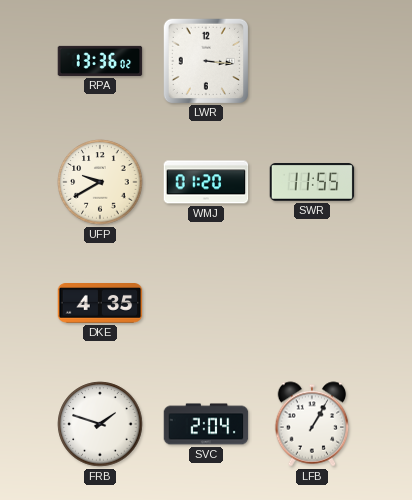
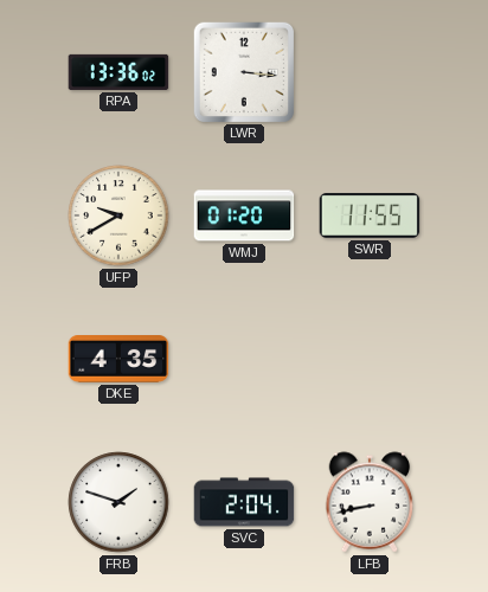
LFB: 1:05 -> 8:43 (370, 502)
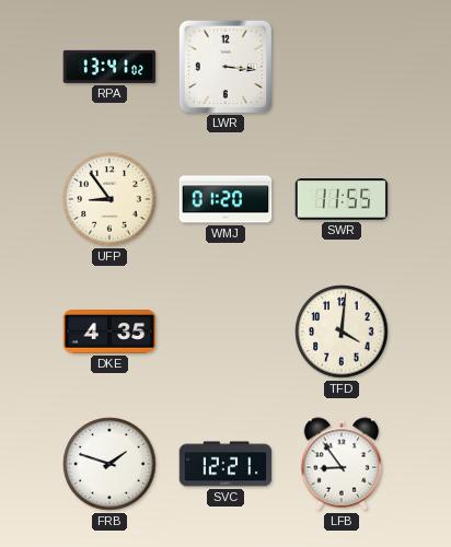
RPA: 13:36 -> 13:41 (109, 67)
UFP: 9:40 -> 8:54 (109, 199)
TFD: none -> 4:01 (342, 331)
SVC: 2:04 -> 12:21 (225, 464)
LFB: 8:43 -> 8:54 (342, 464)
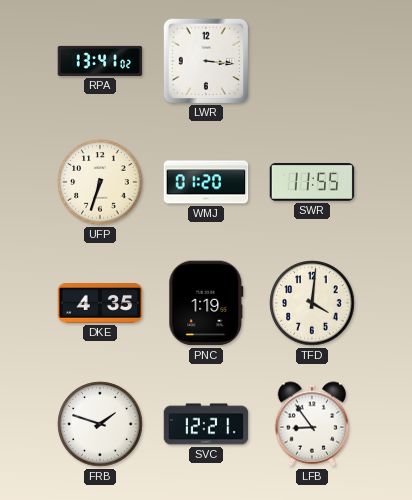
UFP: 8:54 -> 6:33 (100, 182)
PNC: none -> 1:19 (206, 303)
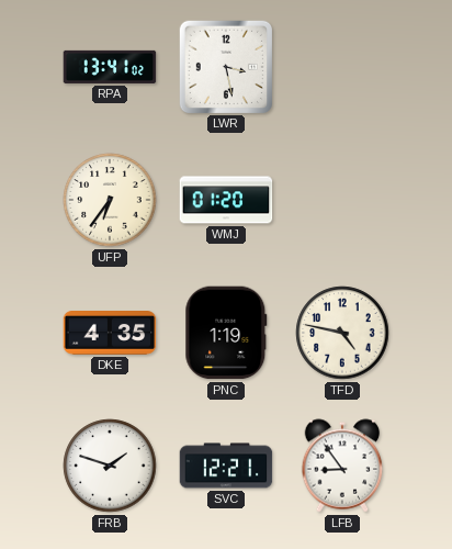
LWR: 3:16 -> 3:28 (225, 66)
UFP: 6:33 -> 6:36 (110, 200)
SWR: 11:55 -> none (312, 183)
TFD: 4:01 -> 4:47 (342, 333)
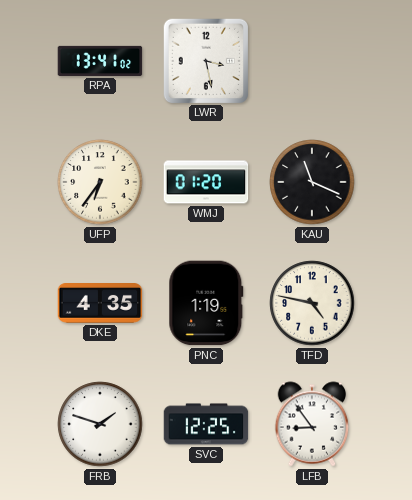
KAU: none -> 11:19 (312, 182)
SVC: 12:21 -> 12:25 (206, 424)
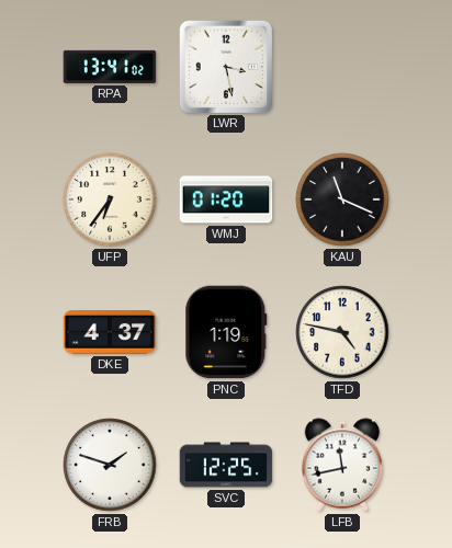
DKE: 4:35 -> 4:37 (110, 333)
LFB: 8:54 -> 11:43 (342, 465)
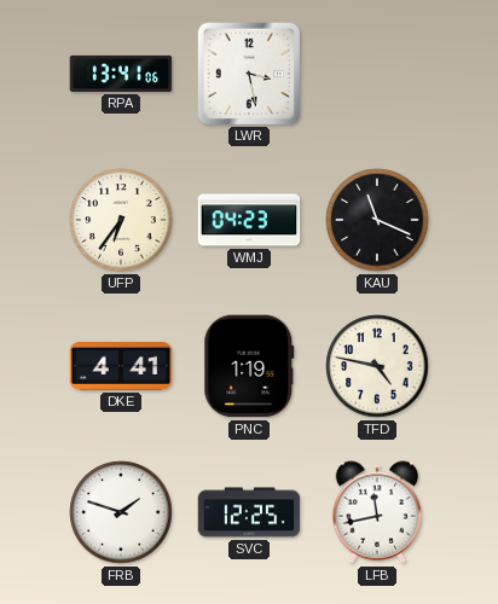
RPA: 13:41:02 -> 13:41:06 (121, 74)
WMJ: 01:20 -> 04:23 (249, 220)
DKE: 4:37 -> 4:41 (121, 367)
